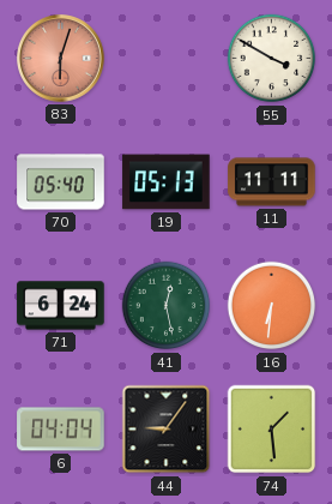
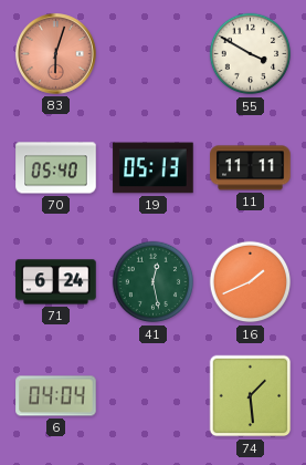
16: 6:31 -> 1:41 (251, 282)
44: 9:06 -> none (167, 430)
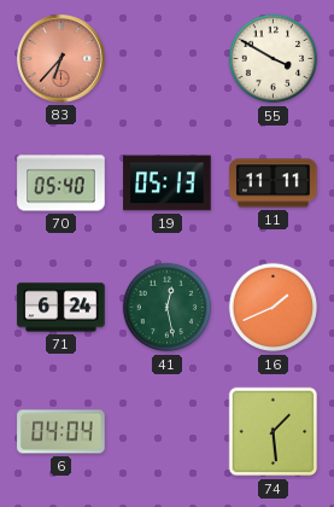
83: 6:03 -> 6:37 (61, 59)
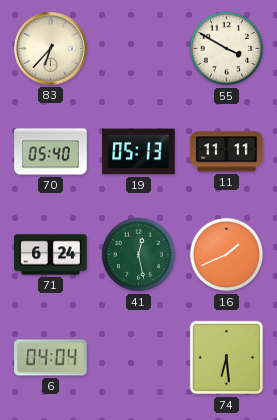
83 dial: salmon -> cream (51, 49)
74: 1:29 -> 6:29 (227, 358)
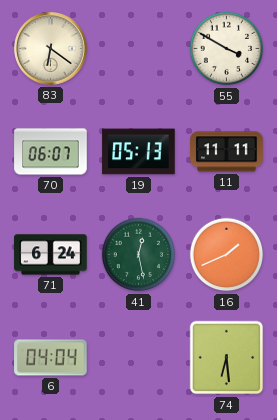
83: 6:37 -> 6:21 (51, 49)
70: 05:40 -> 06:07 (51, 152)
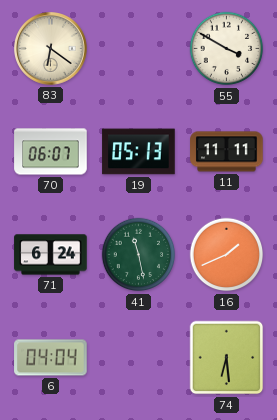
41: 12:28 -> 11:28 (139, 255)
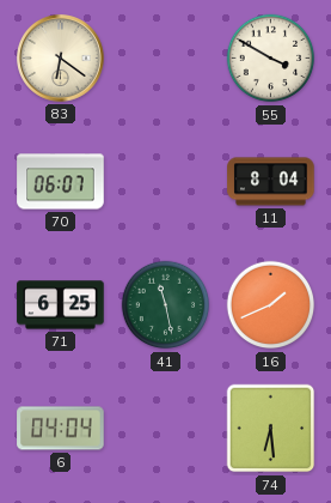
19: 05:13 -> none (139, 152)
11: 11:11 -> 8:04 (271, 182)
71: 6:24 -> 6:25 (61, 305)
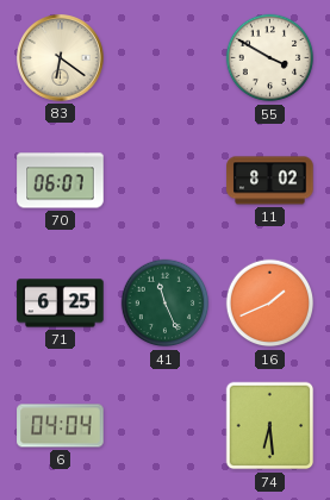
11: 8:04 -> 8:02 (270, 181)
41: 11:28 -> 11:26 (166, 304)
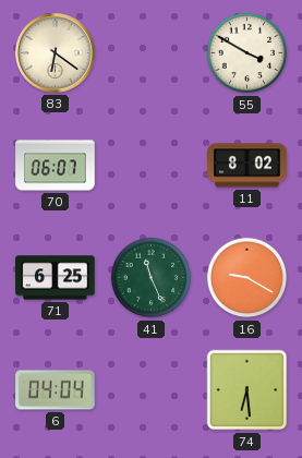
16: 1:41 -> 9:20 (247, 278)
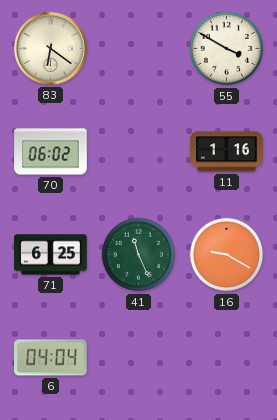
70: 06:07 -> 06:02 (51, 152)
11: 8:02 -> 1:16 (227, 152)
74: 6:29 -> none (247, 390)
